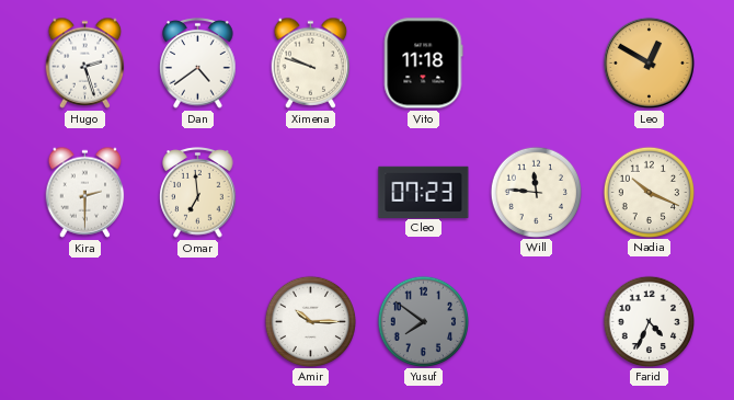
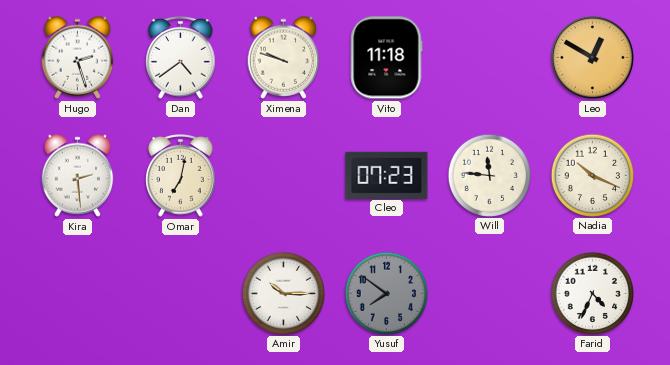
Kira: 2:30 -> 2:29 (78, 175)
Omar: 6:59 -> 7:02 (181, 176)
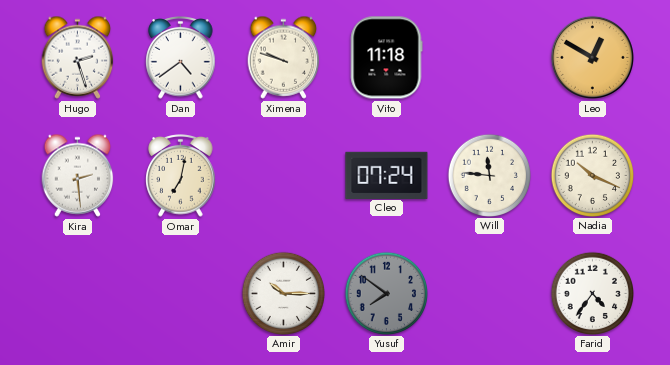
Cleo: 07:23 -> 07:24 (387, 175)
Farid: 4:34 -> 4:36 (592, 293)
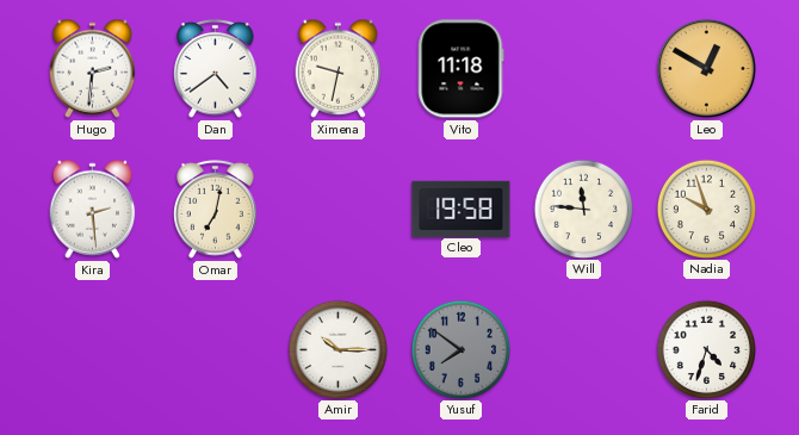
Hugo: 2:27 -> 2:31 (93, 68)
Ximena: 9:48 -> 9:32 (339, 68)
Cleo: 07:24 -> 19:58 (462, 209)
Nadia: 10:19 -> 9:57 (706, 209)
Farid: 4:36 -> 4:33 (706, 349)
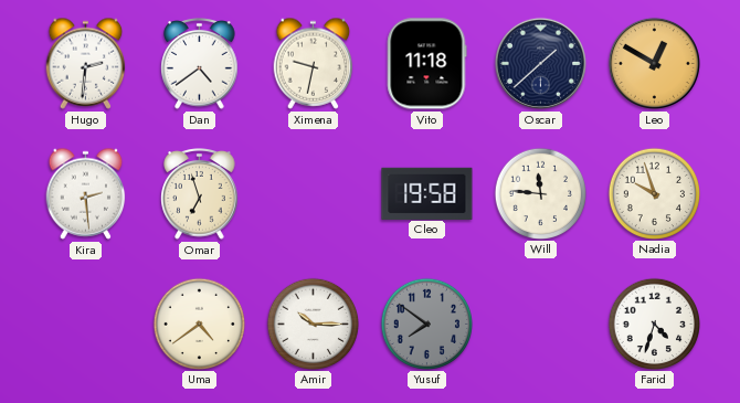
Oscar: none -> 1:38 (540, 63)
Omar: 7:02 -> 6:57 (200, 194)
Uma: none -> 4:39 (199, 324)
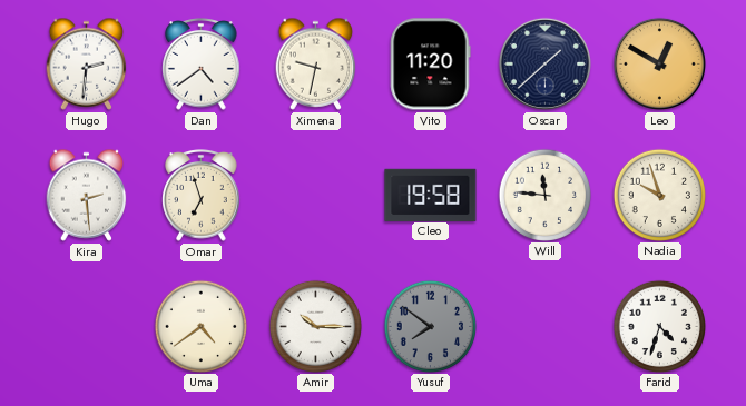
Vito: 11:18 -> 11:20 (430, 65)
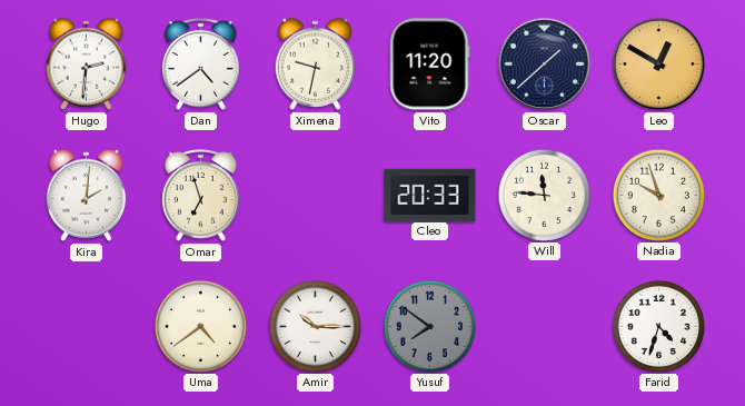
Kira: 2:29 -> 2:01 (87, 195)
Cleo: 19:58 -> 20:33 (430, 195)
